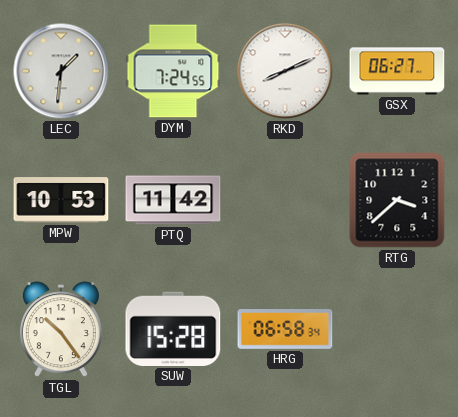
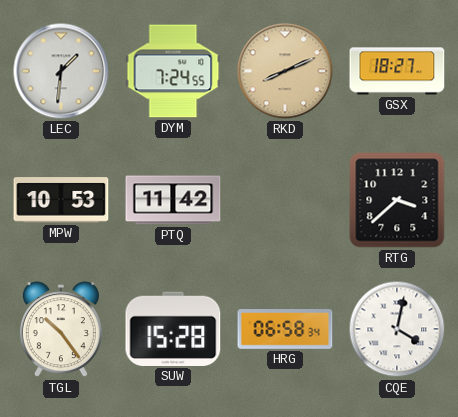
RKD dial: white -> champagne (285, 71)
GSX: 06:27 -> 18:27 (397, 71)
CQE: none -> 4:02 (397, 329)
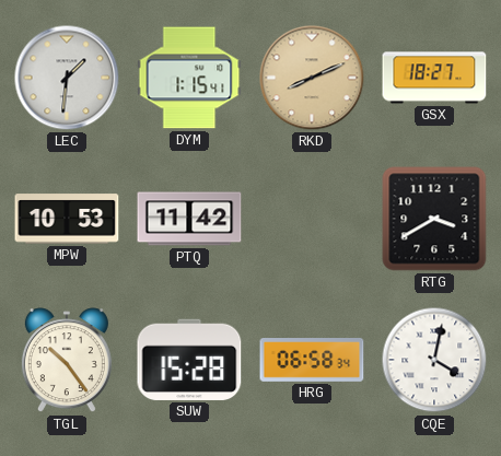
DYM: 7:24 -> 1:15 (189, 78)
RTG: 3:38 -> 3:40 (434, 219)
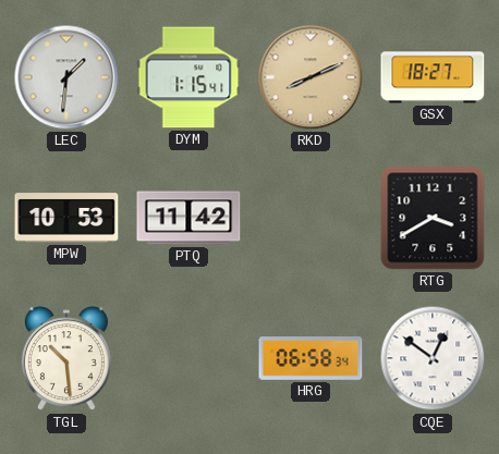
TGL: 10:24 -> 10:29 (66, 359)
SUW: 15:28 -> none (189, 360)
CQE: 4:02 -> 12:51 (433, 358)
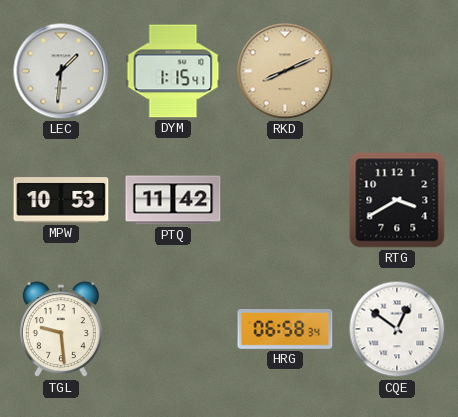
GSX: 18:27 -> none (433, 77)
TGL: 10:29 -> 9:29 (61, 330)
